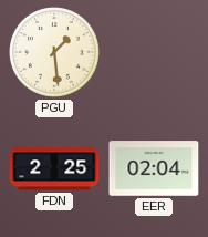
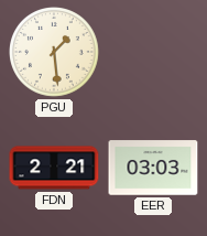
FDN: 2:25 -> 2:21 (54, 168)
EER: 02:04 -> 03:03 (153, 168)
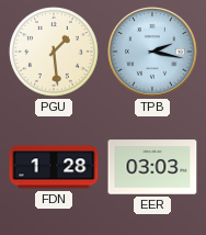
TPB: none -> 2:17 (152, 52)
FDN: 2:21 -> 1:28 (54, 167)
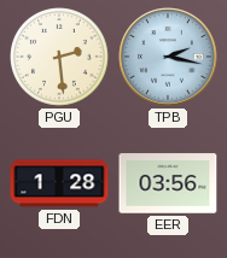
PGU: 1:29 -> 2:29 (60, 58)
EER: 03:03 -> 03:56 (168, 183)
